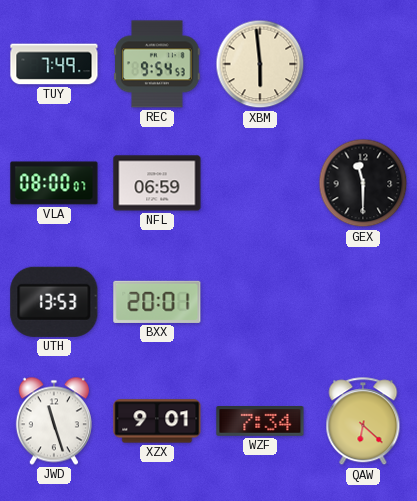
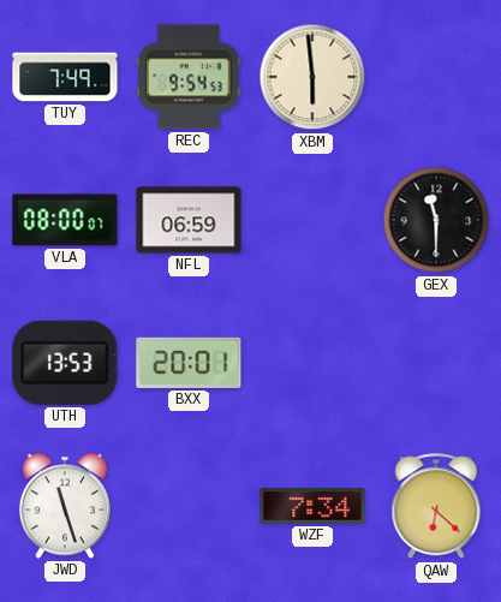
XZX: 9:01 -> none (157, 421)
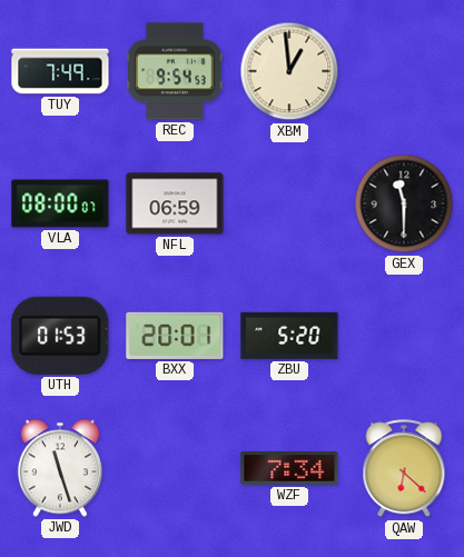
XBM: 5:59 -> 12:59 (289, 71)
UTH: 13:53 -> 01:53 (60, 336)
ZBU: none -> 5:20 (289, 336)
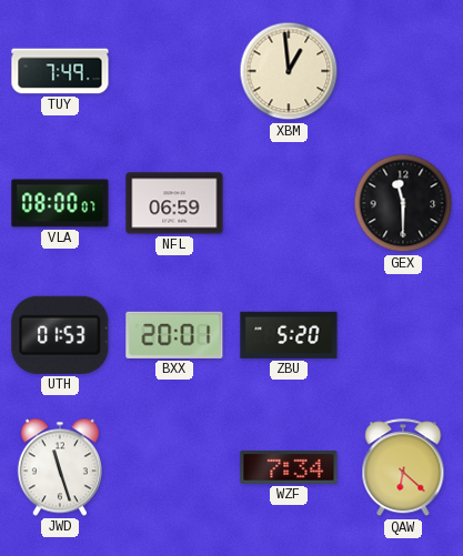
REC: 9:54 -> none (175, 71)
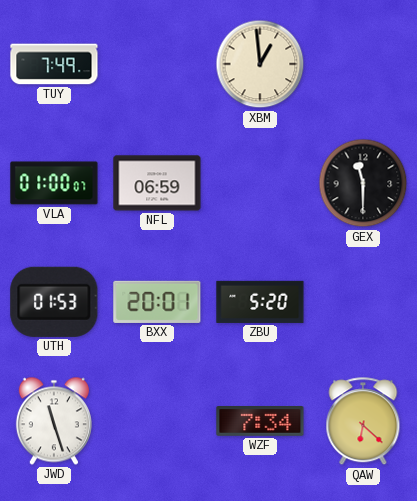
VLA: 08:00 -> 01:00 (54, 183)
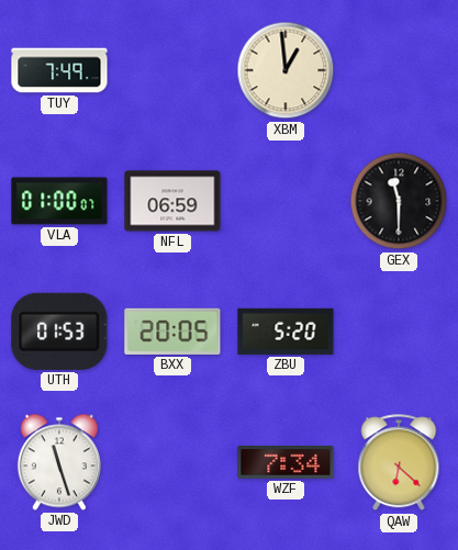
BXX: 20:01 -> 20:05 (172, 332)
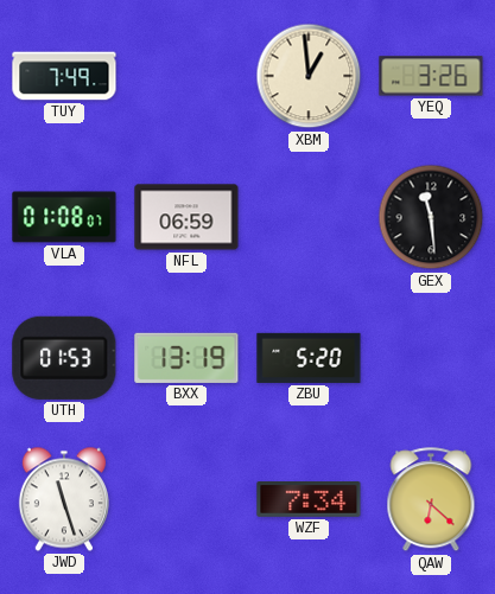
YEQ: none -> 3:26 (431, 76)
VLA: 01:00 -> 01:08 (64, 217)
GEX: 11:30 -> 11:29 (431, 217)
BXX: 20:05 -> 13:19 (186, 358)
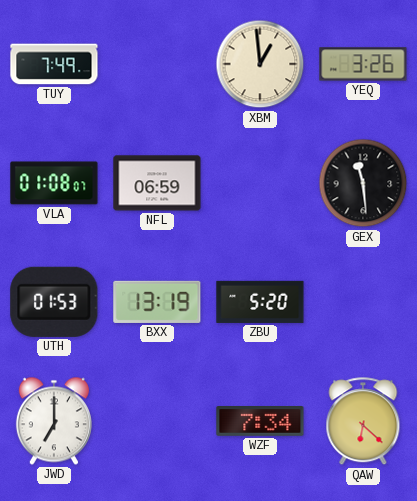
JWD: 11:27 -> 7:00 (54, 421)
